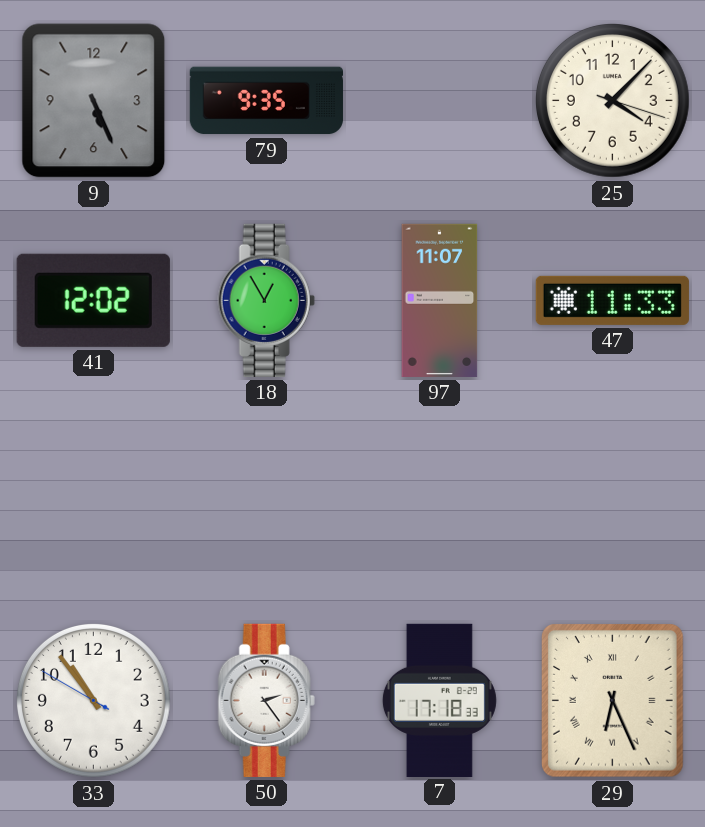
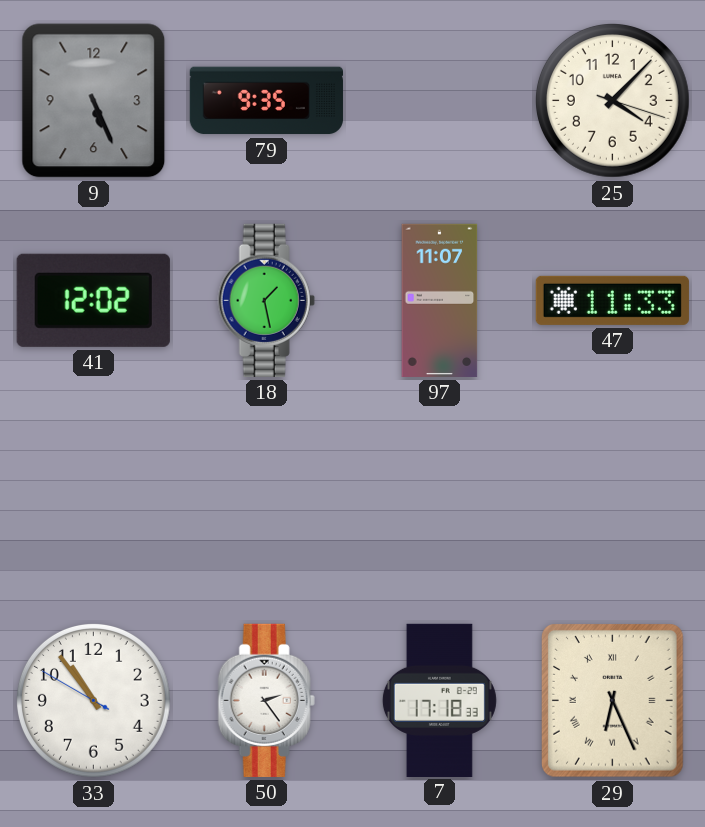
18: 12:55 -> 1:28 (266, 300)
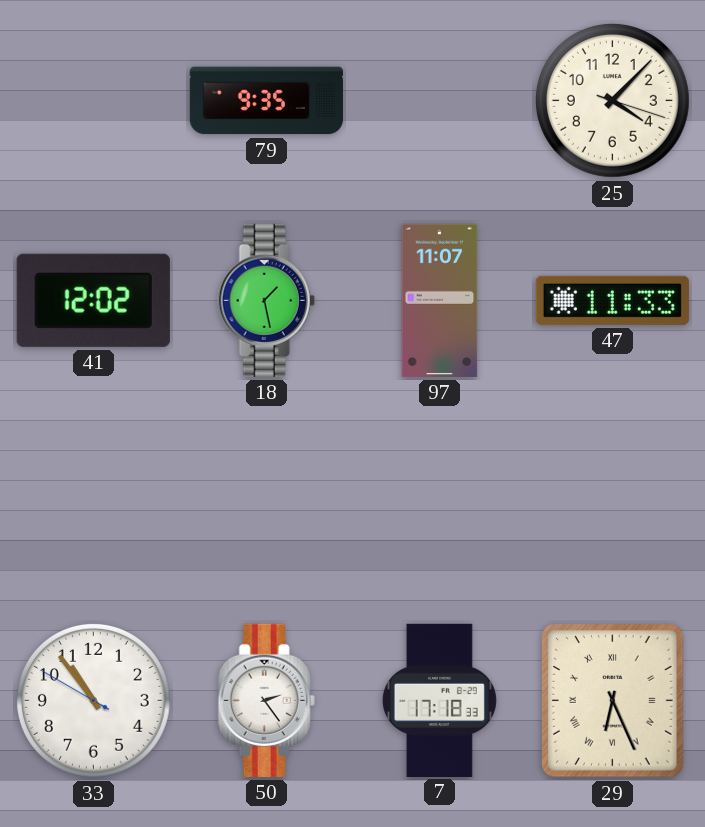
9: 5:26 -> none (94, 101)
